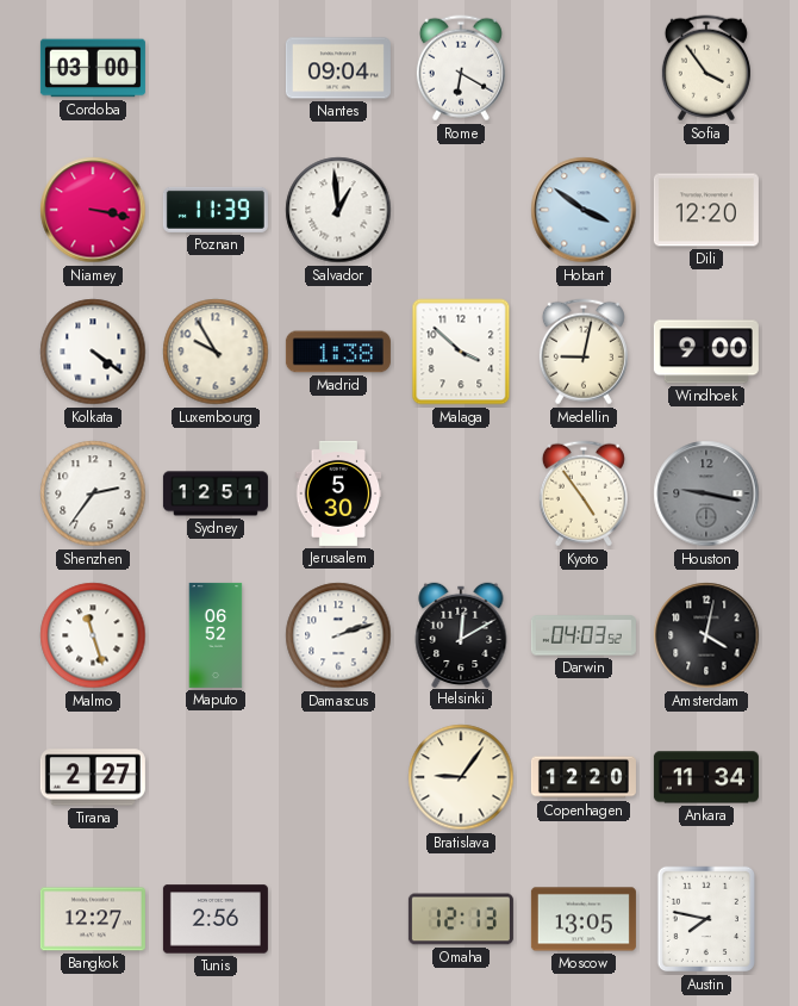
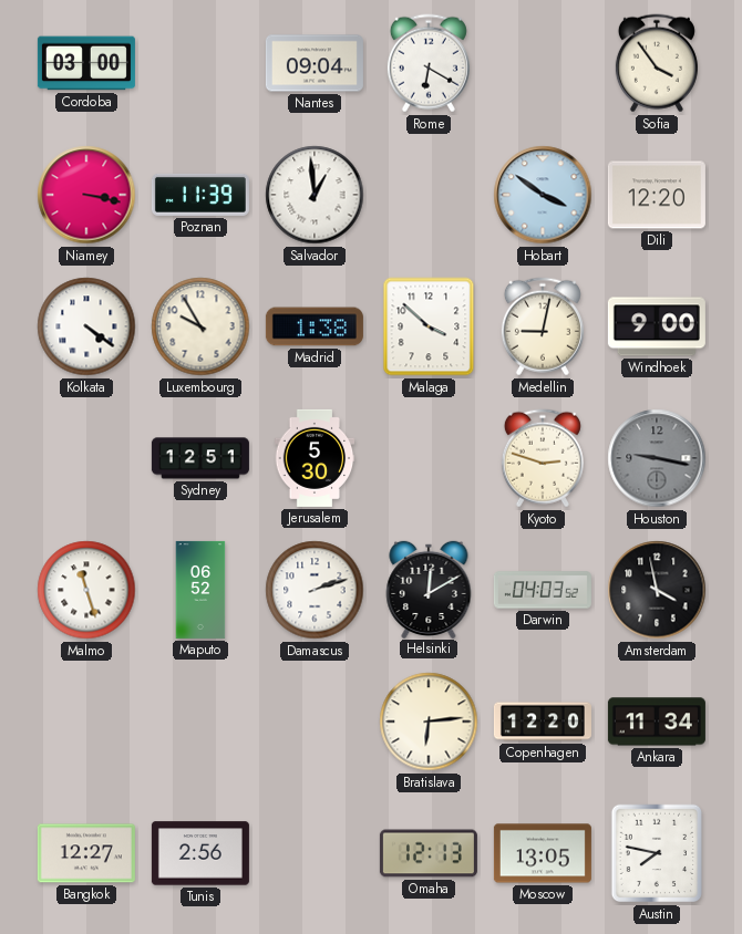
Shenzhen: 2:36 -> none (93, 493)
Kyoto: 4:54 -> 2:48 (543, 458)
Amsterdam: 4:02 -> 3:58 (657, 590)
Tirana: 2:27 -> none (93, 777)
Bratislava: 9:06 -> 6:14 (429, 722)
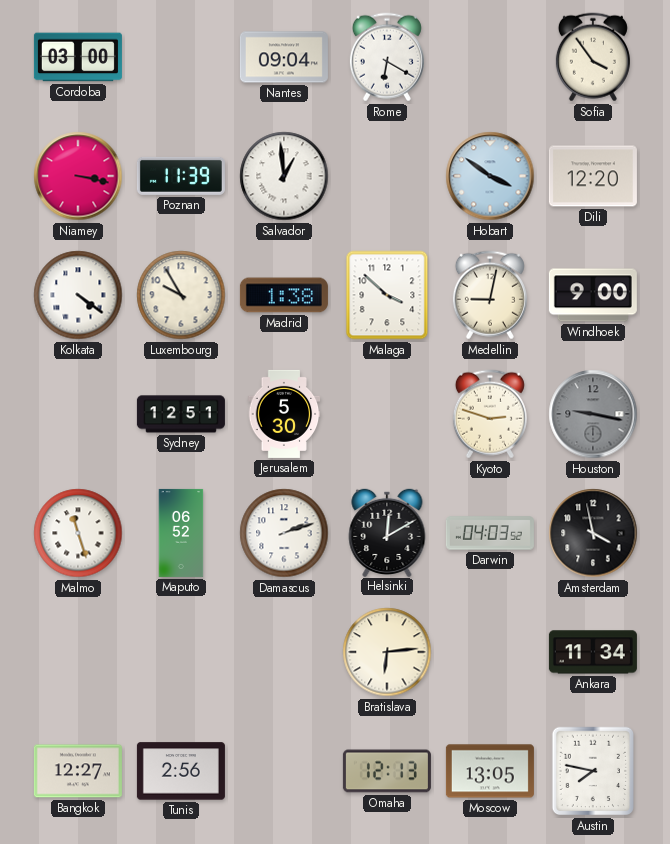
Copenhagen: 12:20 -> none (543, 722)
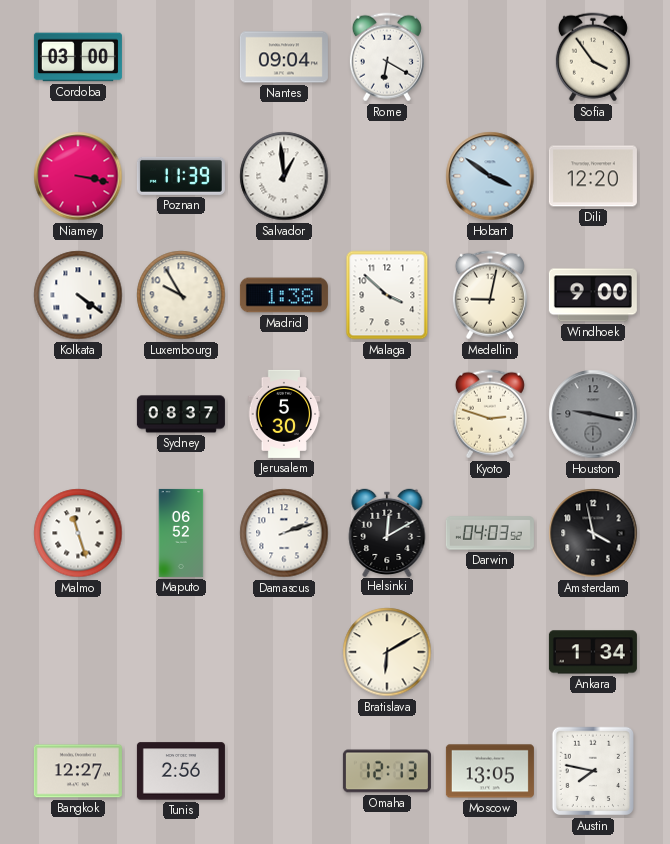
Sydney: 12:51 -> 08:37 (181, 414)
Bratislava: 6:14 -> 6:10 (387, 652)
Ankara: 11:34 -> 1:34 (593, 652)
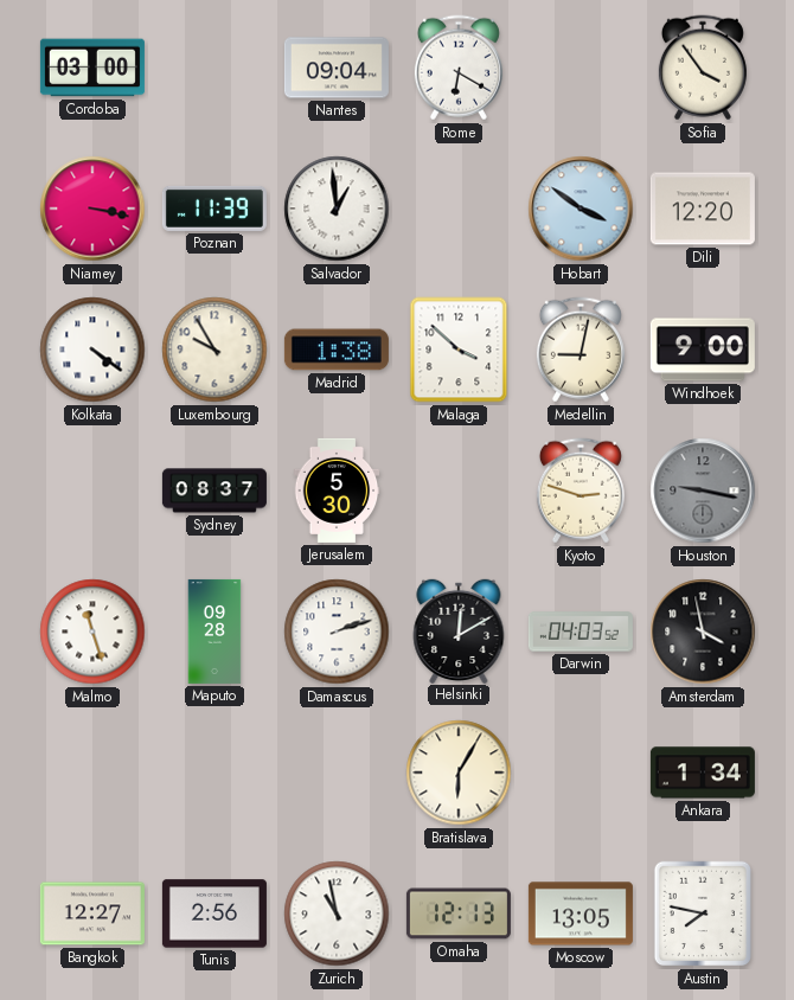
Maputo: 06:52 -> 09:28 (214, 632)
Bratislava: 6:10 -> 6:05 (459, 773)
Zurich: none -> 10:58 (337, 914)
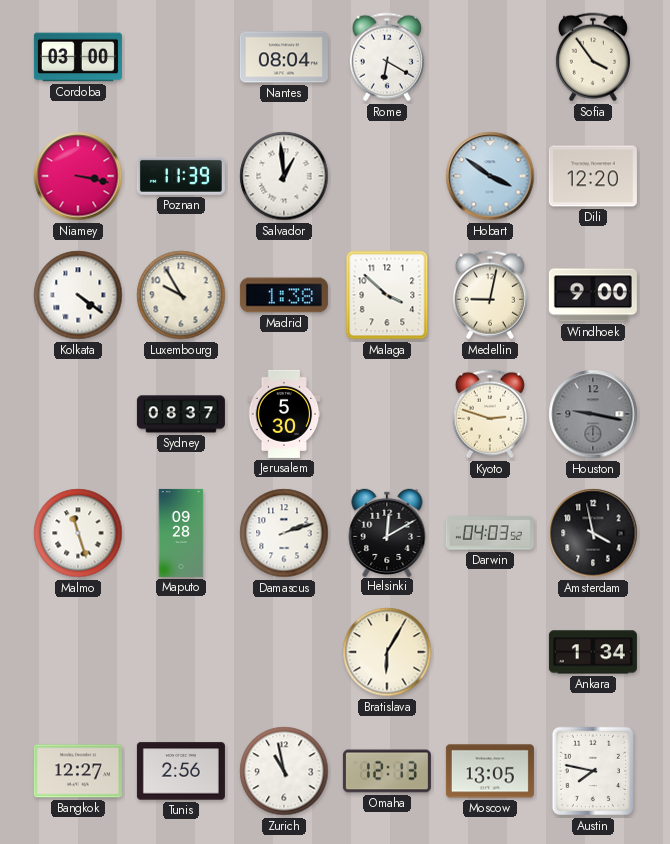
Nantes: 09:04 -> 08:04 (284, 57)
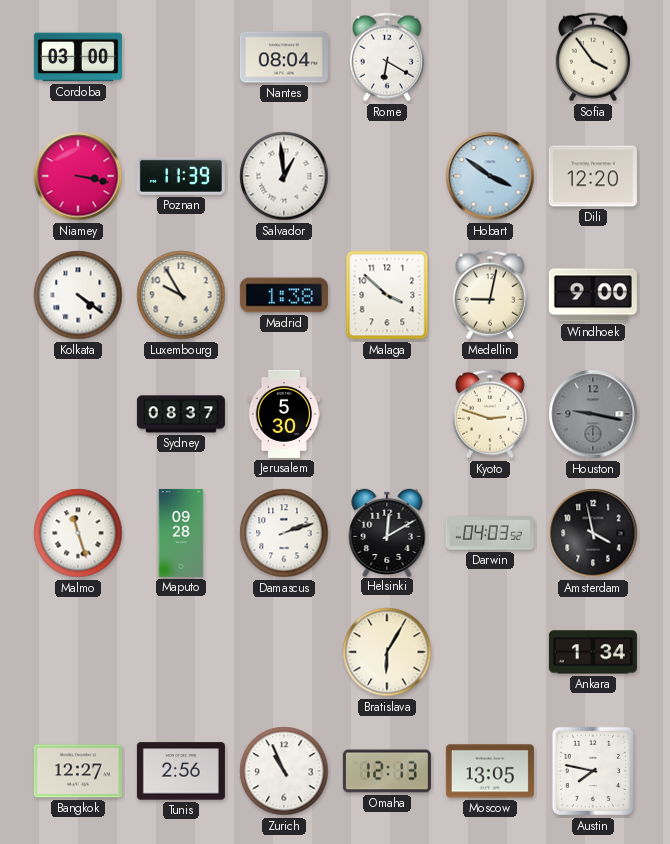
Zurich: 10:58 -> 10:56 (284, 771)
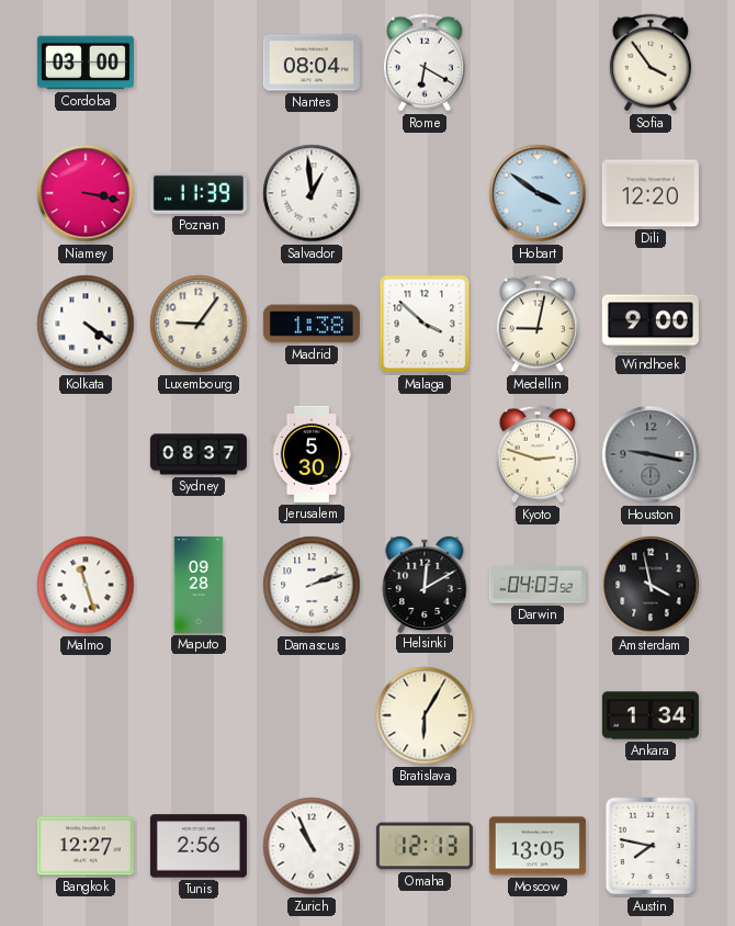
Luxembourg: 9:55 -> 9:06 (199, 324)
